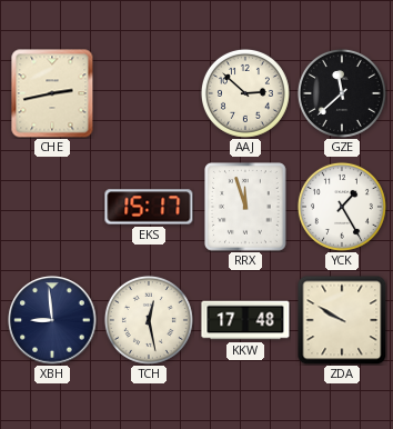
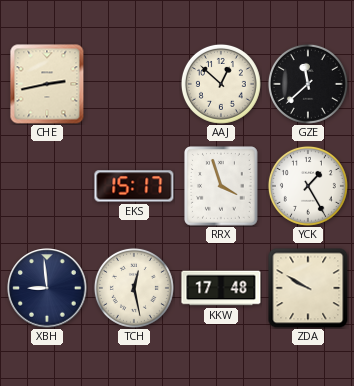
AAJ: 2:52 -> 12:52 (221, 84)
RRX: 11:57 -> 3:57 (222, 186)
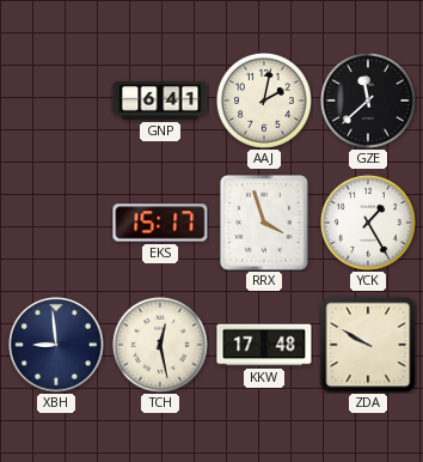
CHE: 2:43 -> none (47, 84)
GNP: none -> 6:41 (160, 101)
AAJ: 12:52 -> 2:02 (264, 101)
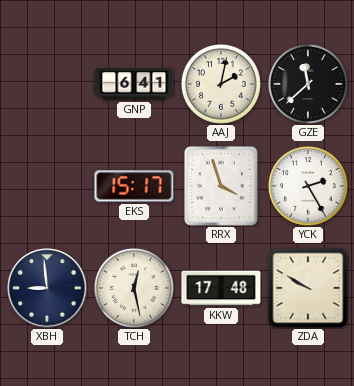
YCK: 1:25 -> 2:25 (308, 186)
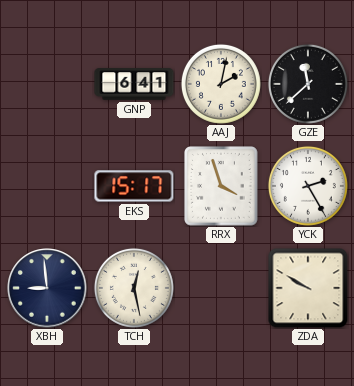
KKW: 17:48 -> none (221, 288)
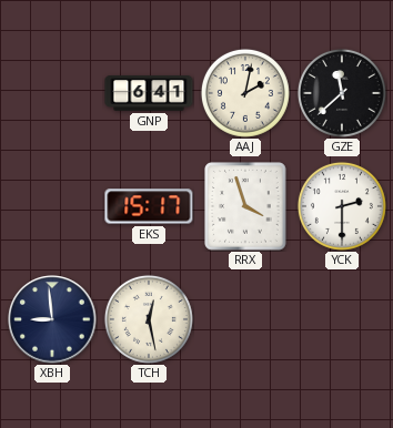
YCK: 2:25 -> 2:30 (342, 206)
ZDA: 9:50 -> none (308, 288)
